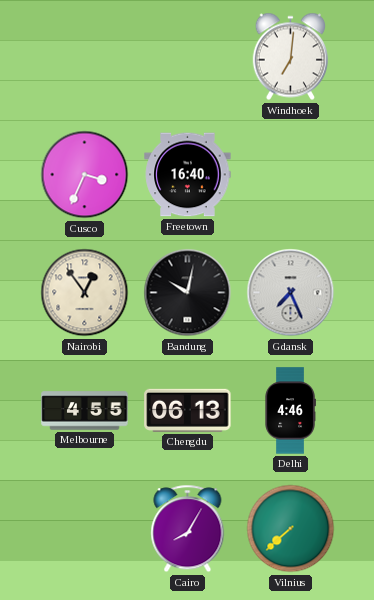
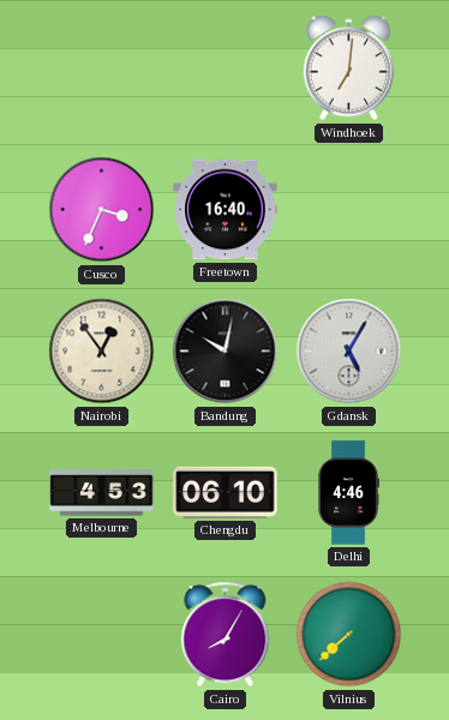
Gdansk: 7:26 -> 5:05 (349, 352)
Melbourne: 4:55 -> 4:53 (102, 493)
Chengdu: 06:13 -> 06:10 (226, 492)
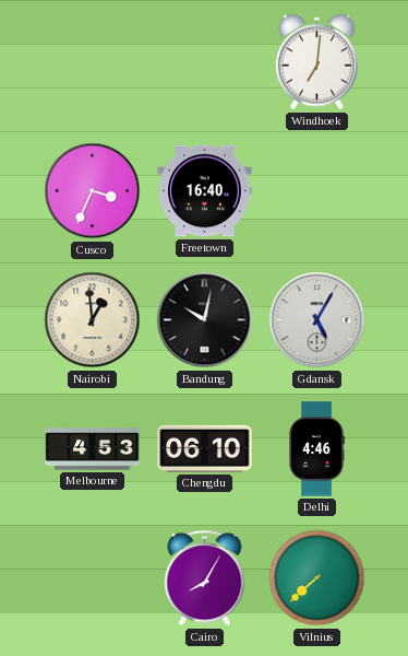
Nairobi: 12:54 -> 12:59 (93, 320)
